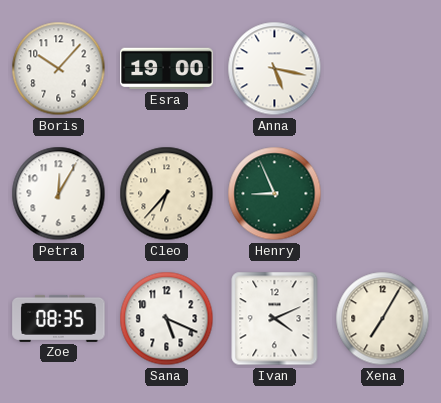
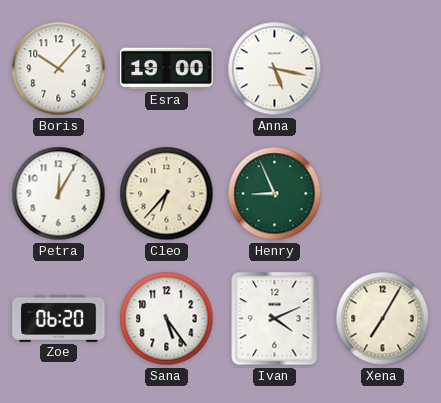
Zoe: 08:35 -> 06:20 (59, 318)
Sana: 5:19 -> 5:24 (167, 319)
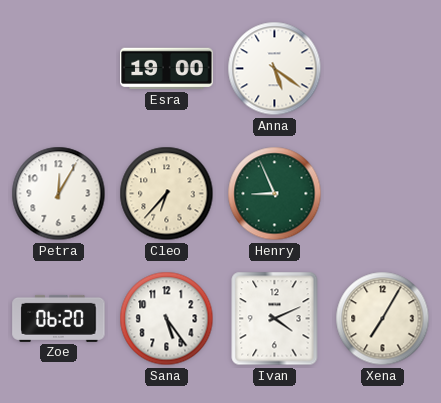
Boris: 10:07 -> none (59, 69)
Anna: 5:17 -> 5:21 (275, 69)
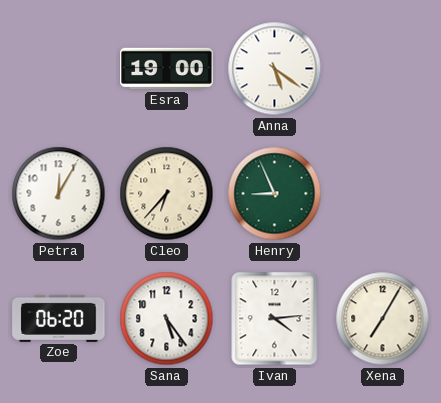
Ivan: 4:11 -> 4:14 (275, 319)
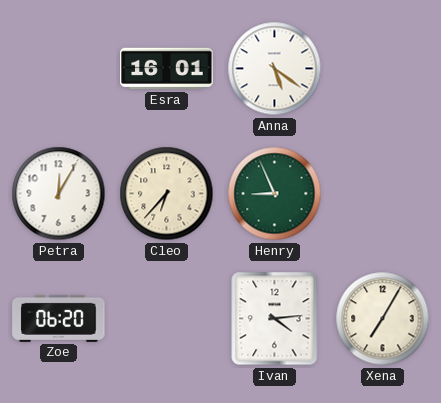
Esra: 19:00 -> 16:01 (167, 69)
Sana: 5:24 -> none (167, 319)
